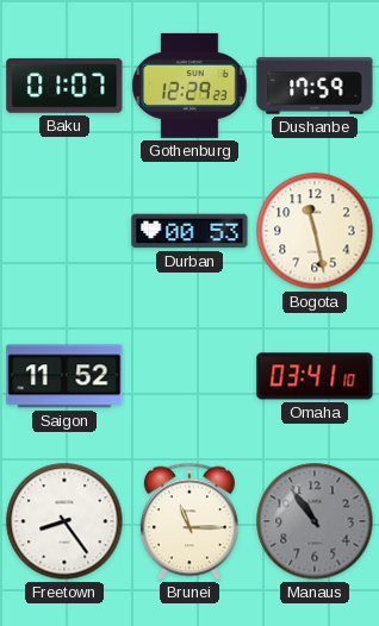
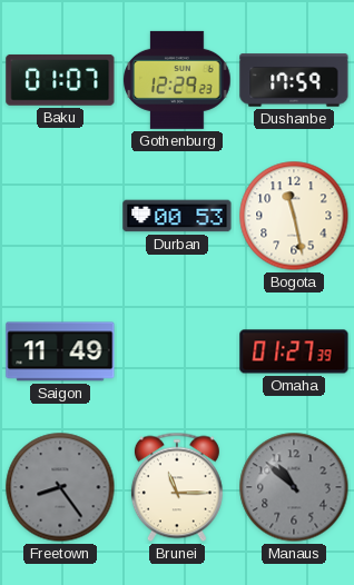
Saigon: 11:52 -> 11:49 (60, 351)
Omaha: 03:41 -> 01:27 (294, 351)
Freetown dial: white -> grey (60, 487)
Manaus: 10:54 -> 10:52 (294, 487)
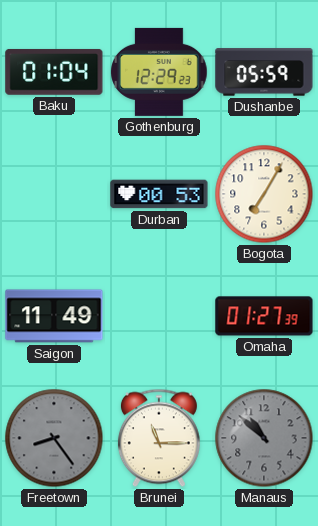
Baku: 01:07 -> 01:04 (54, 72)
Dushanbe: 17:59 -> 05:59 (264, 72)
Bogota: 11:28 -> 7:05 (264, 194)
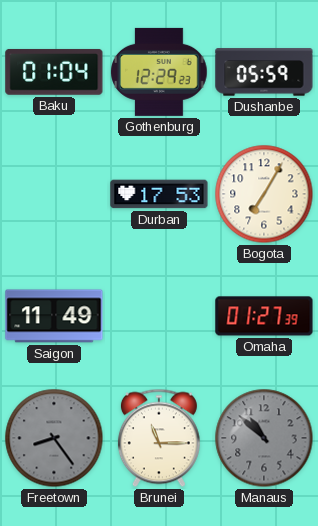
Durban: 00:53 -> 17:53 (159, 194)
